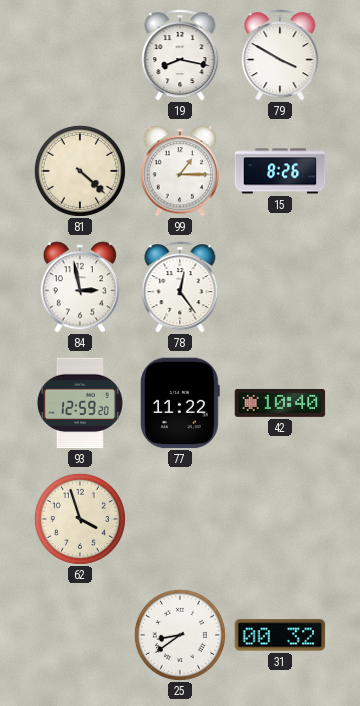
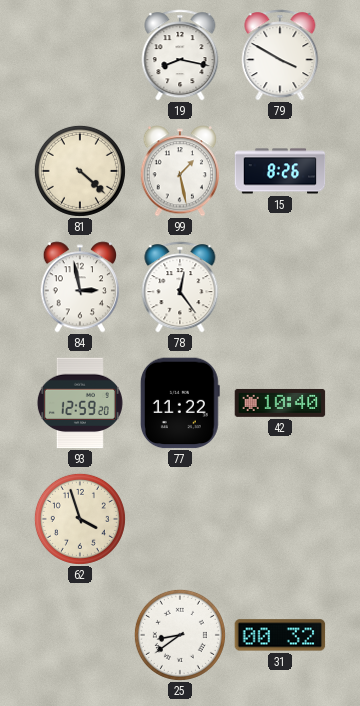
99: 1:15 -> 1:28 (179, 171)
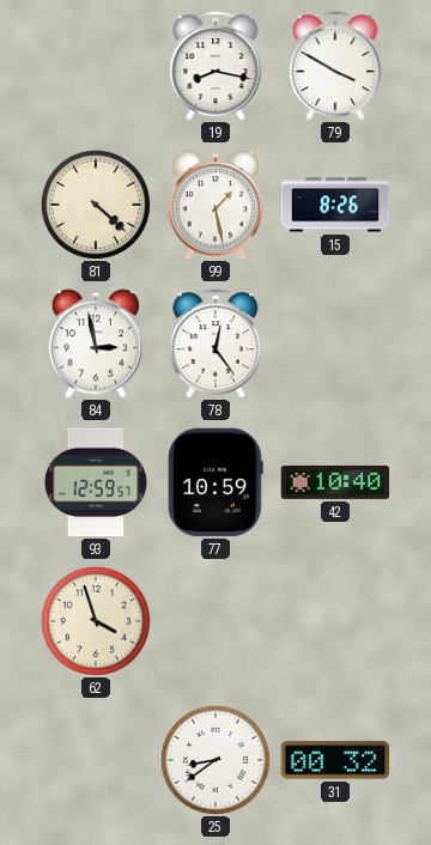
93: 12:59:20 -> 12:59:57 (96, 482)
77: 11:22 -> 10:59 (215, 482)
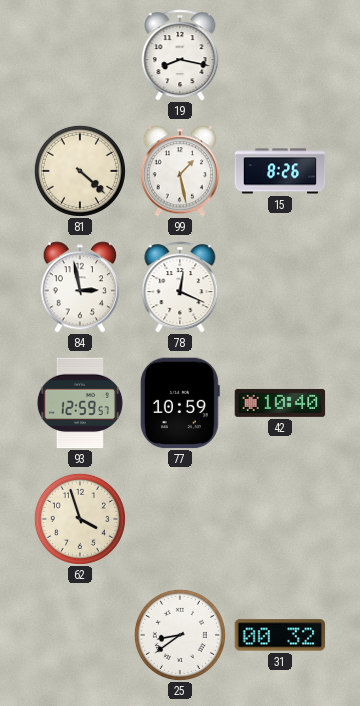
79: 3:50 -> none (335, 66)
78: 12:24 -> 12:19 (180, 287)
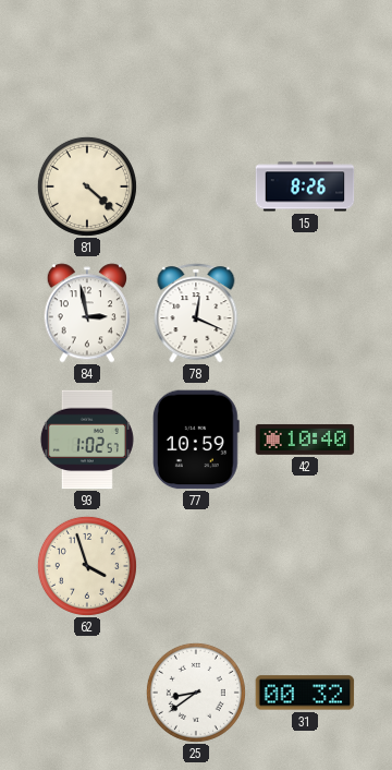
19: 8:17 -> none (180, 55)
99: 1:28 -> none (179, 171)
93: 12:59 -> 1:02 (87, 440)
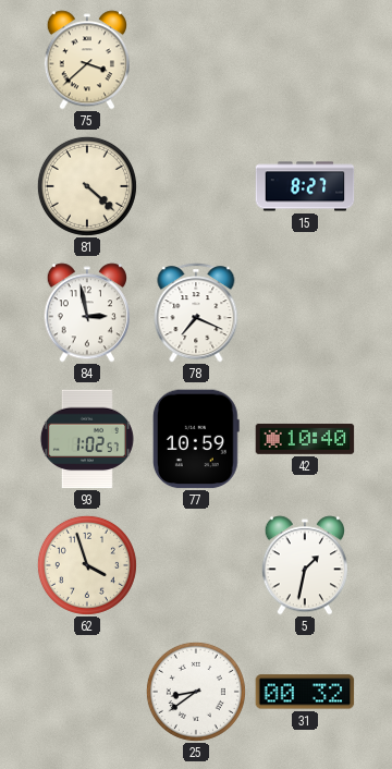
75: none -> 3:38 (86, 60)
15: 8:26 -> 8:27 (305, 186)
78: 12:19 -> 7:19 (196, 313)
5: none -> 1:32 (304, 565)
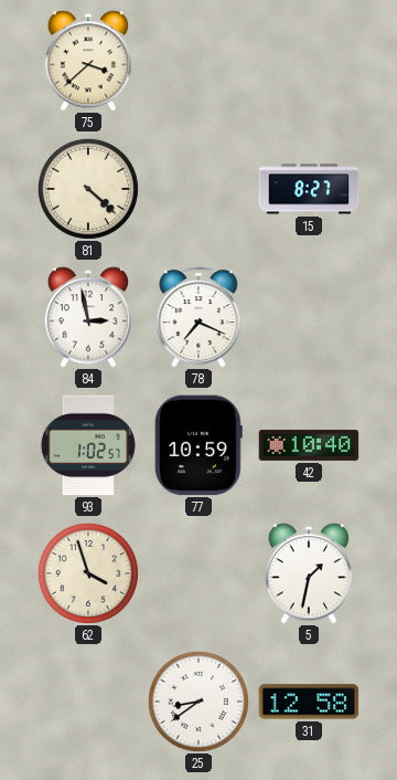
31: 00:32 -> 12:58 (309, 702)
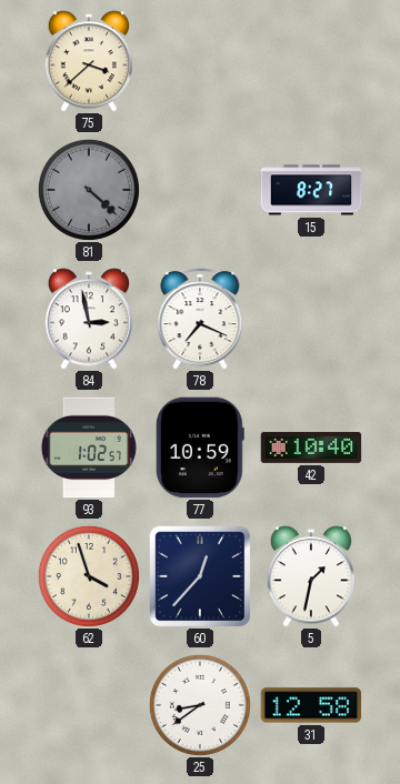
81 dial: cream -> grey (89, 190)
60: none -> 12:37 (200, 576)
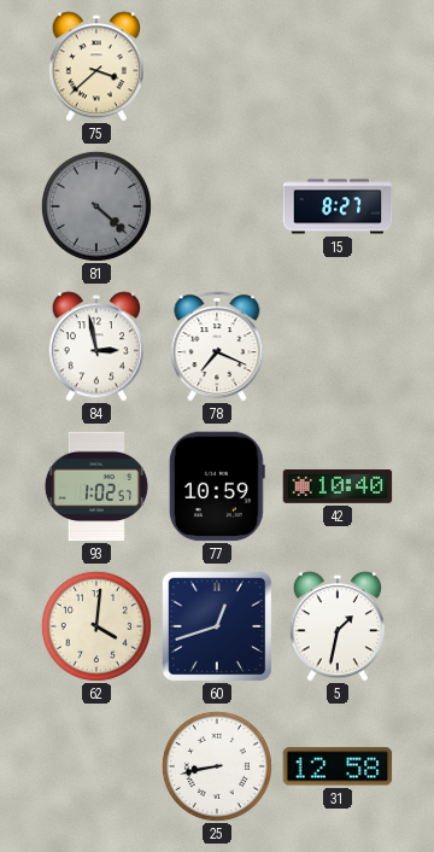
62: 3:57 -> 4:01 (96, 626)
60: 12:37 -> 12:42 (217, 626)
25: 8:39 -> 8:43 (217, 766)
